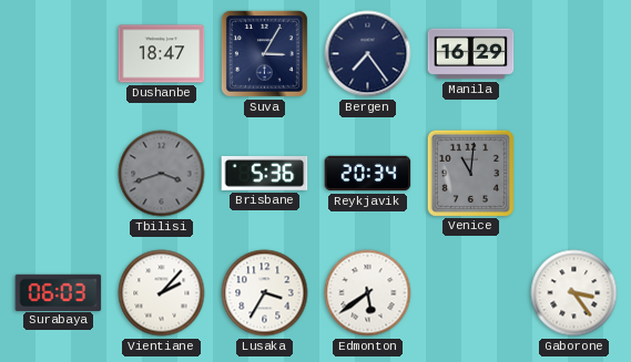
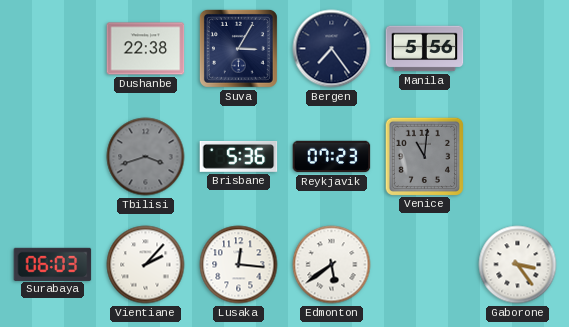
Dushanbe: 18:47 -> 22:38 (146, 49)
Manila: 16:29 -> 5:56 (425, 49)
Reykjavik: 20:34 -> 07:23 (332, 157)
Lusaka: 3:35 -> 12:16 (239, 265)
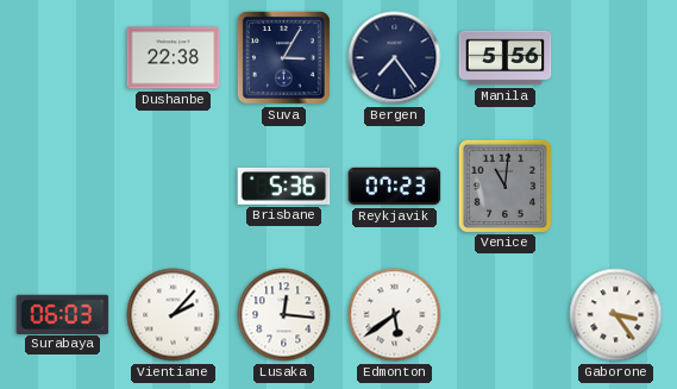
Tbilisi: 3:42 -> none (146, 157)
